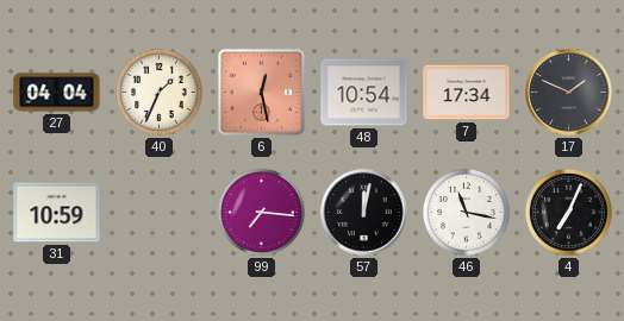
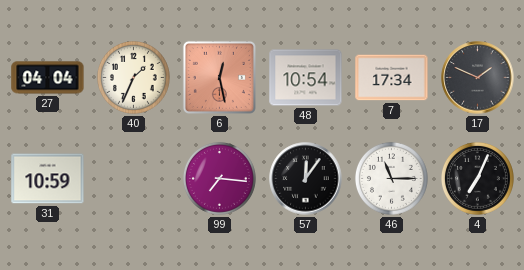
57: 12:02 -> 12:06 (306, 179)
46: 11:17 -> 11:15 (391, 178)
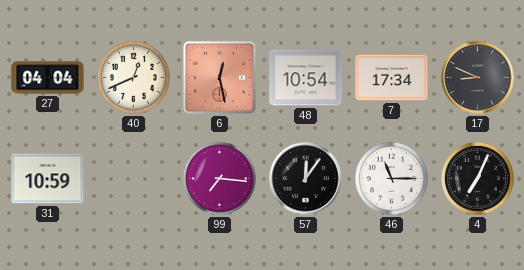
40: 1:34 -> 12:41 (133, 77)
17: 1:49 -> 8:49 (478, 78)
